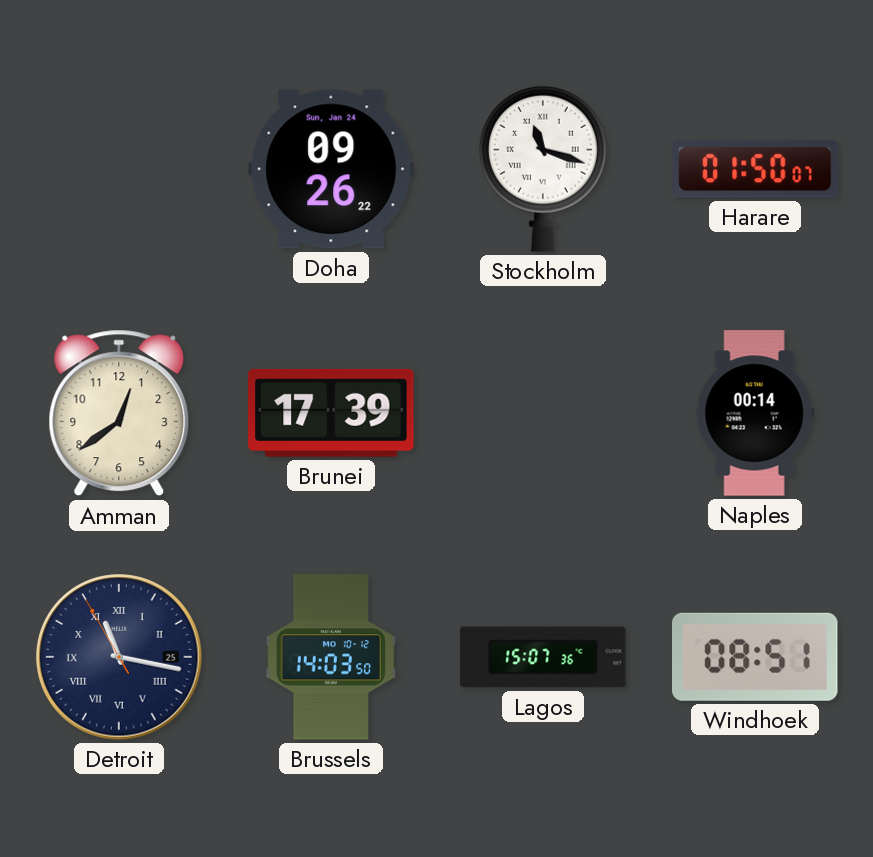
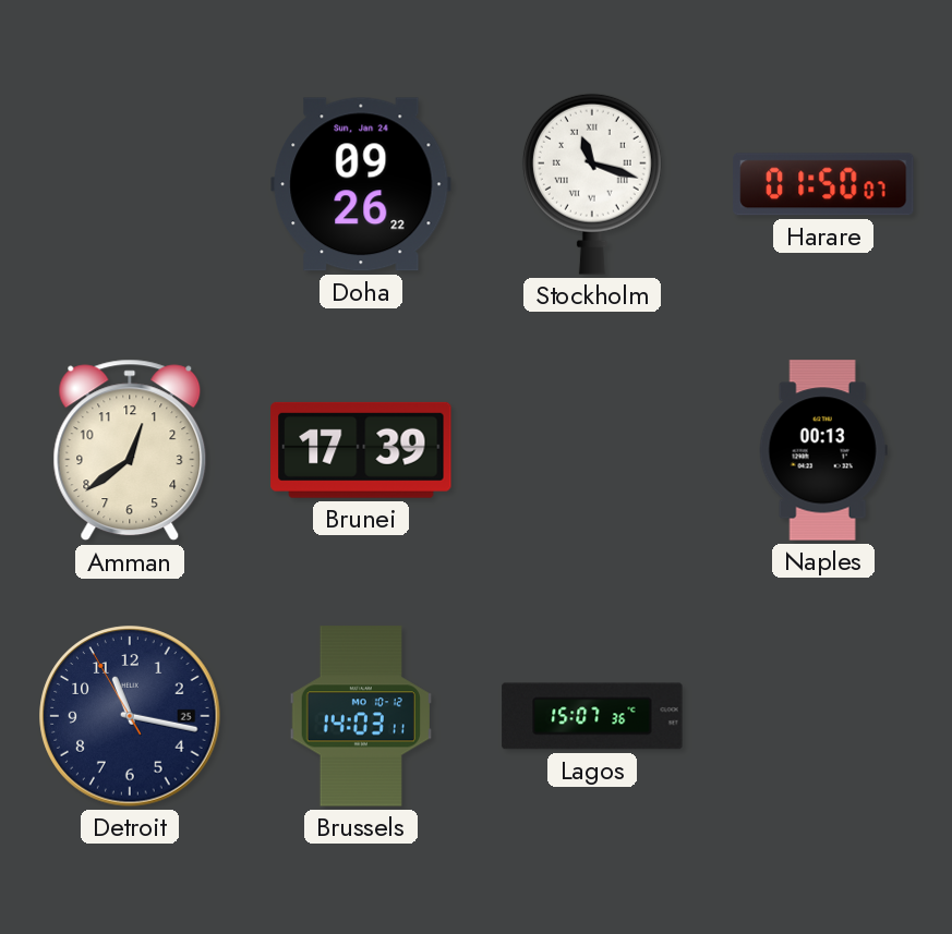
Naples: 00:14 -> 00:13 (823, 450)
Detroit numerals: Roman -> Arabic (130, 716)
Brussels: 14:03:50 -> 14:03:11 (361, 716)
Windhoek: 08:51 -> none (756, 657)
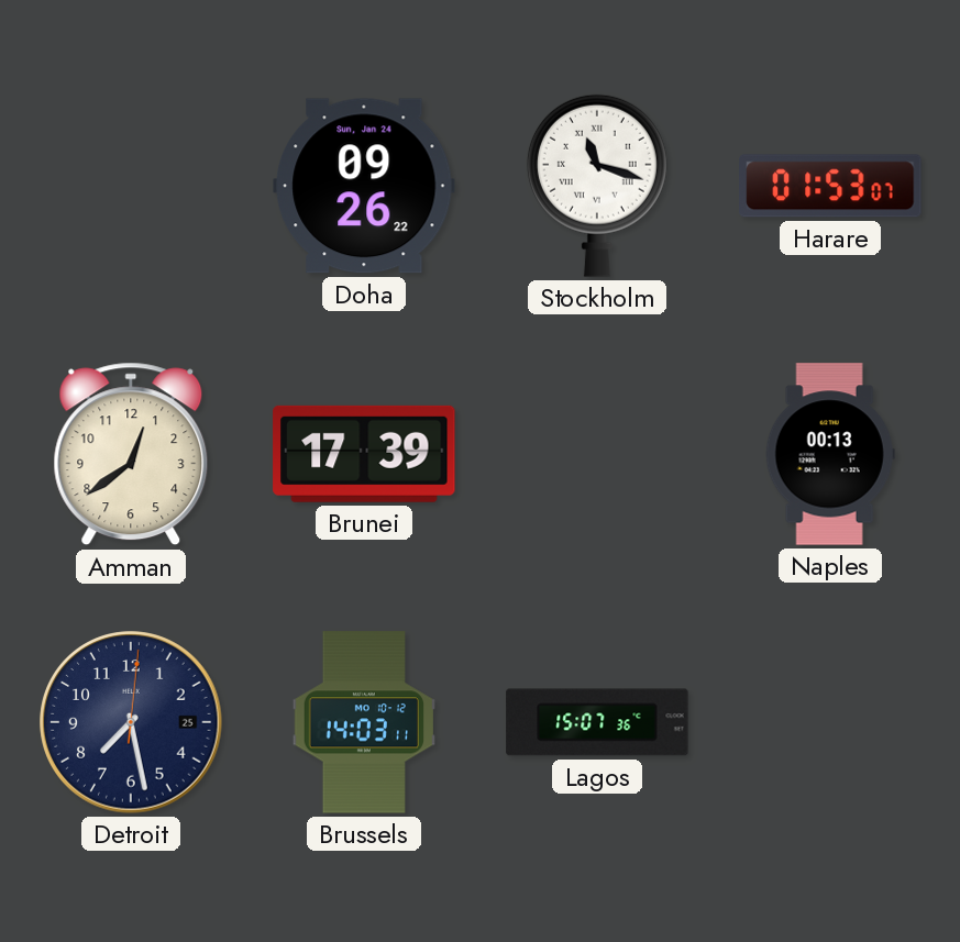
Harare: 01:50 -> 01:53 (830, 186)
Detroit: 11:16 -> 7:28 (131, 722)
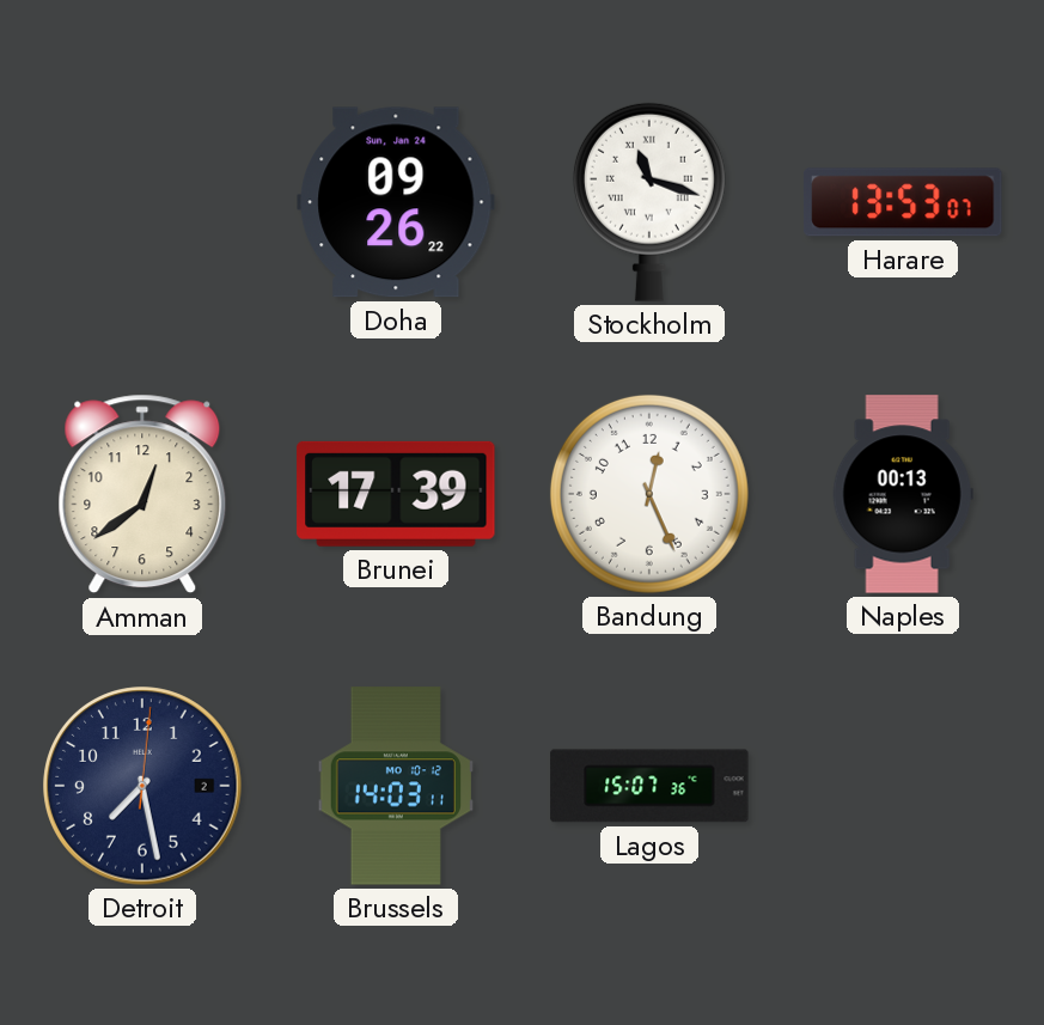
Harare: 01:53 -> 13:53 (903, 202)
Bandung: none -> 12:26 (649, 494)
Detroit date: 25 -> 2 (142, 786)
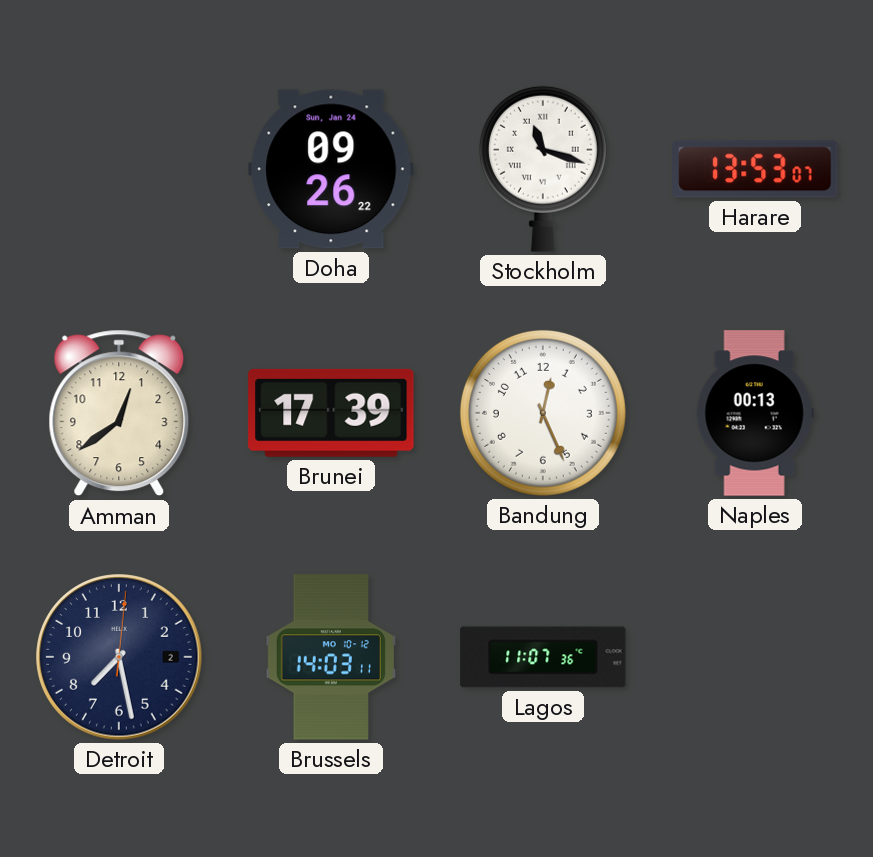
Lagos: 15:07 -> 11:07 (543, 657)
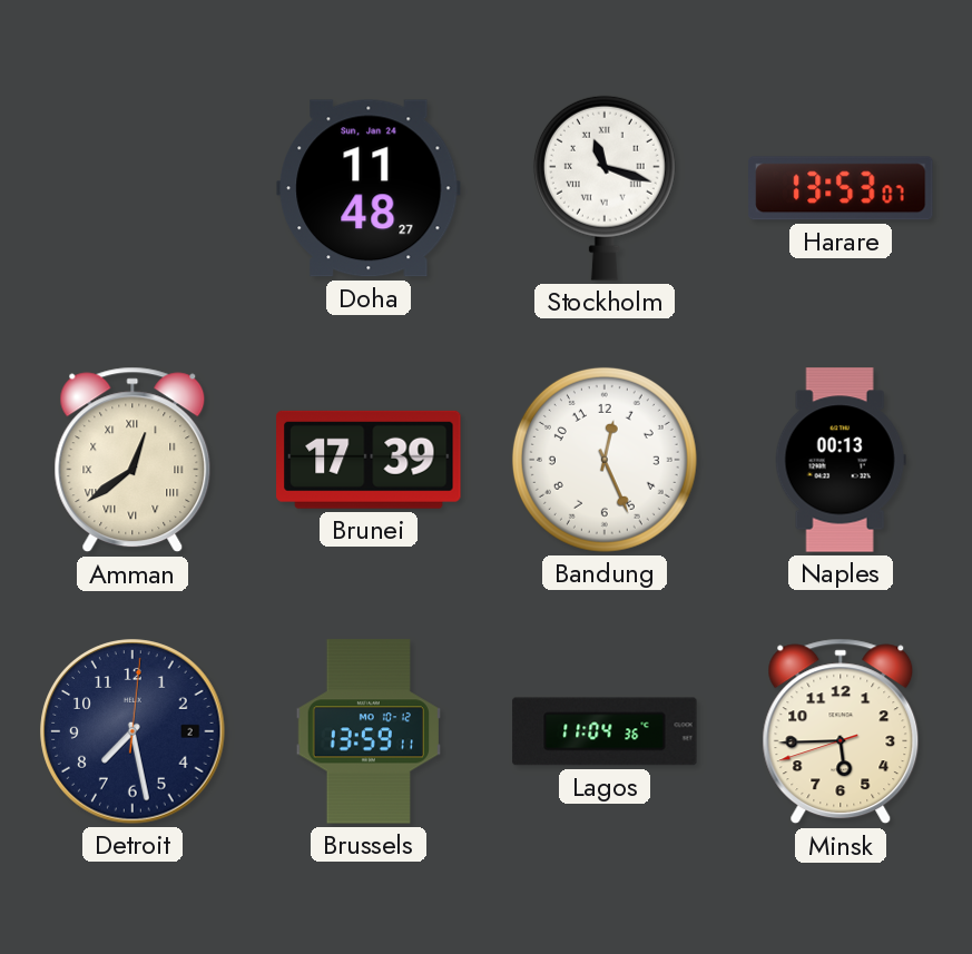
Doha: 09:26 -> 11:48 (369, 188)
Amman numerals: Arabic -> Roman (132, 460)
Brussels: 14:03 -> 13:59 (369, 731)
Lagos: 11:07 -> 11:04 (605, 731)
Minsk: none -> 5:44 (841, 731)
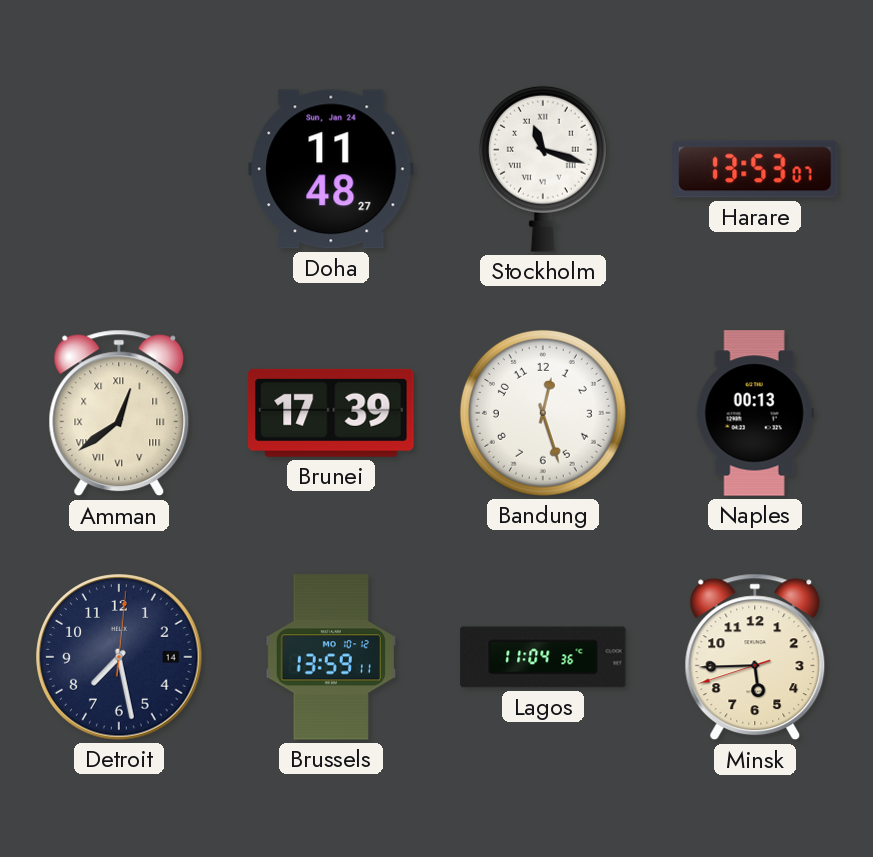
Bandung: 12:26 -> 12:27 (543, 413)
Detroit date: 2 -> 14 (119, 657)
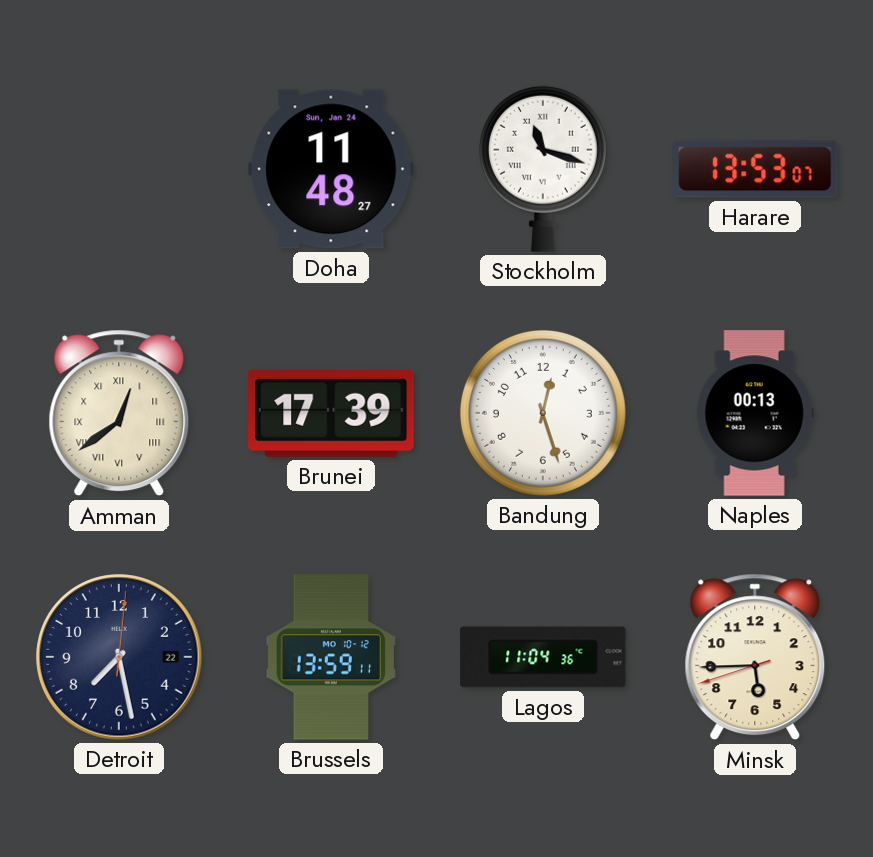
Detroit date: 14 -> 22 (119, 657)
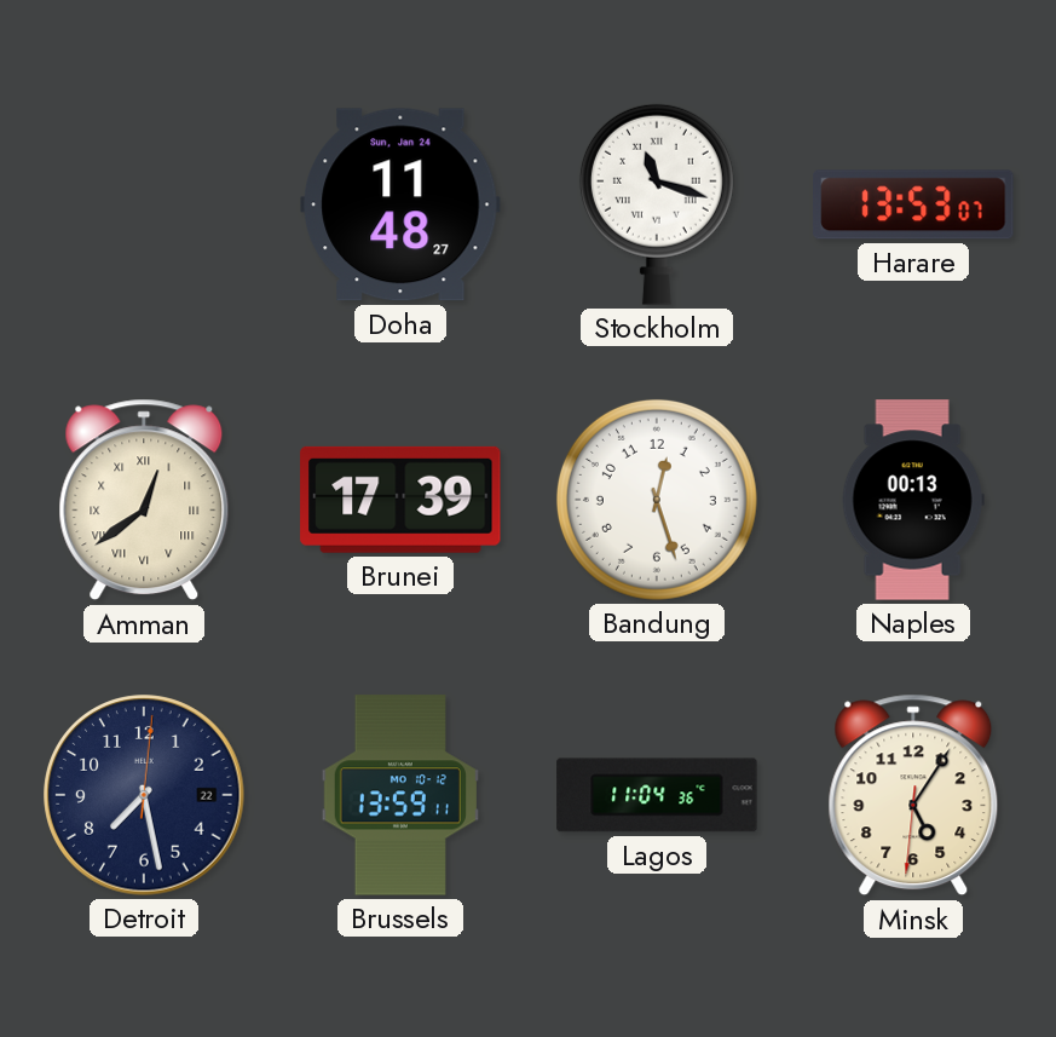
Minsk: 5:44 -> 5:05 (913, 795)
